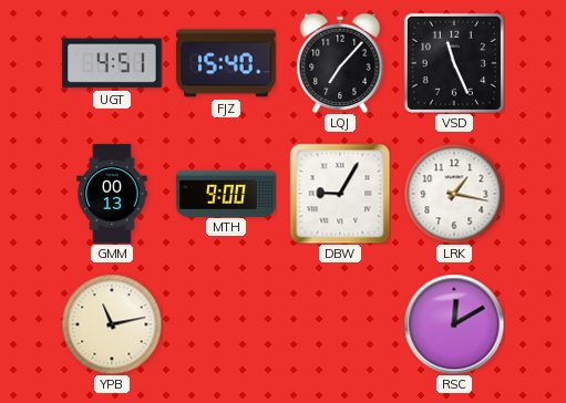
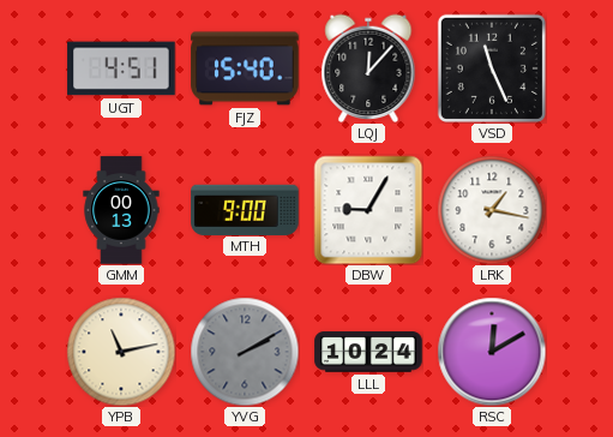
LQJ: 7:07 -> 12:07 (368, 67)
YVG: none -> 2:10 (245, 352)
LLL: none -> 10:24 (368, 352)
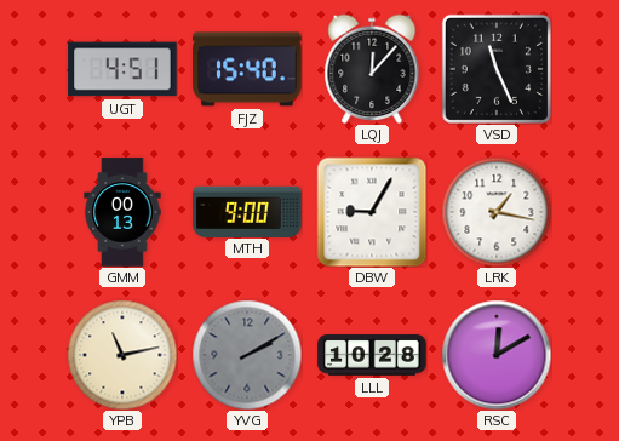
LLL: 10:24 -> 10:28 (372, 355)
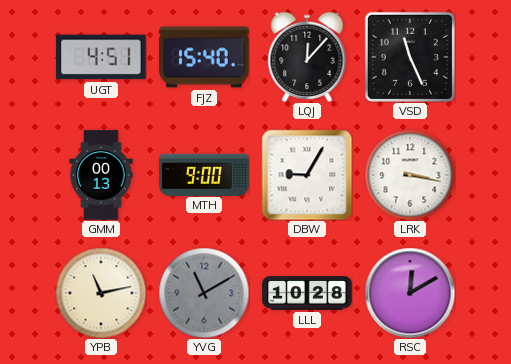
LRK: 1:17 -> 3:17 (410, 175)
YVG: 2:10 -> 11:10 (204, 293)
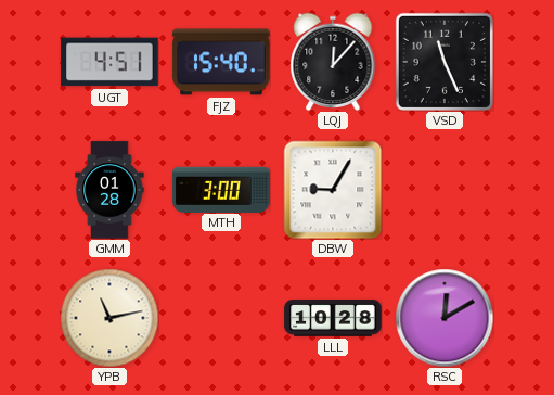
GMM: 00:13 -> 01:28 (109, 190)
MTH: 9:00 -> 3:00 (221, 189)
LRK: 3:17 -> none (410, 175)
YVG: 11:10 -> none (204, 293)
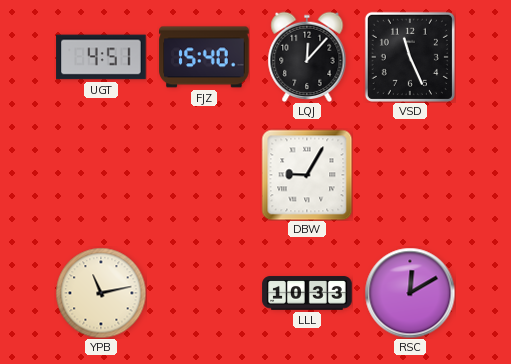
GMM: 01:28 -> none (109, 190)
MTH: 3:00 -> none (221, 189)
LLL: 10:28 -> 10:33 (307, 293)
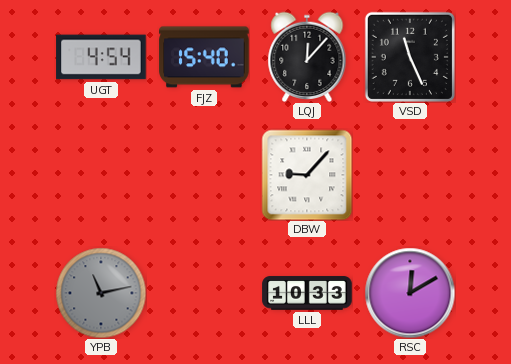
UGT: 4:51 -> 4:54 (101, 57)
DBW: 9:05 -> 9:07 (307, 175)
YPB dial: cream -> grey (101, 293)
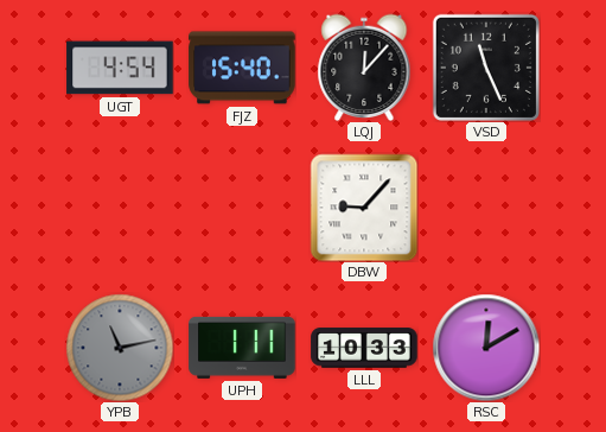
UPH: none -> 1:11 (242, 348)
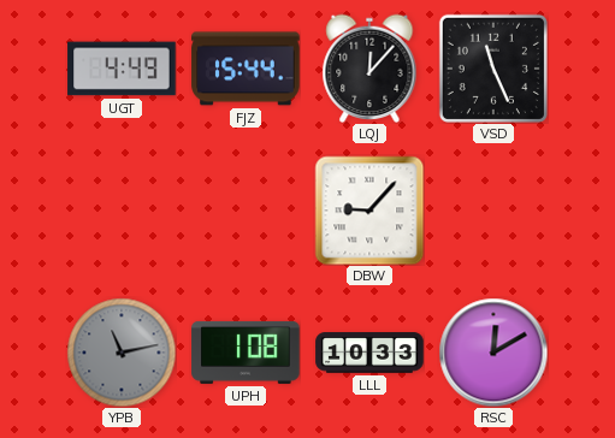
UGT: 4:54 -> 4:49 (122, 69)
FJZ: 15:40 -> 15:44 (246, 69)
UPH: 1:11 -> 1:08 (246, 353)
